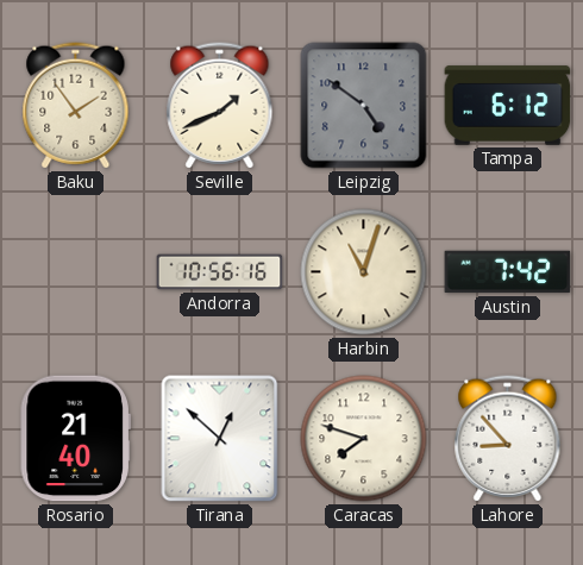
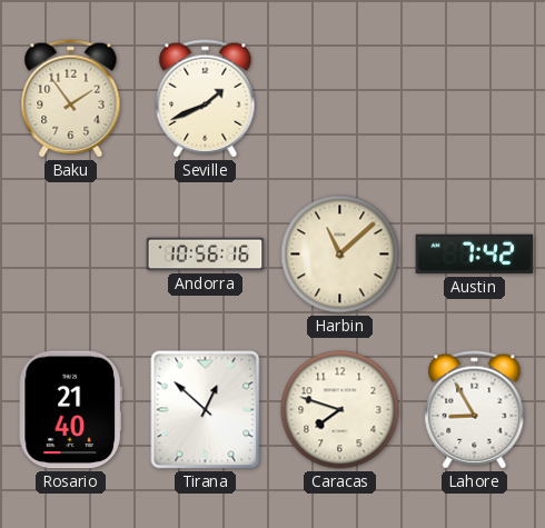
Leipzig: 4:51 -> none (364, 106)
Tampa: 6:12 -> none (508, 106)
Harbin: 11:03 -> 11:08 (340, 255)
Lahore: 8:53 -> 8:55 (475, 410)
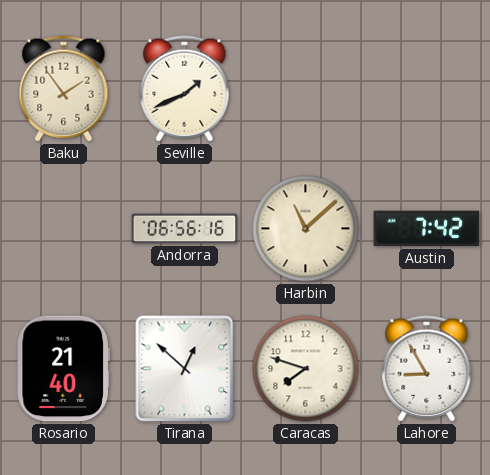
Andorra: 10:56 -> 06:56 (185, 229)
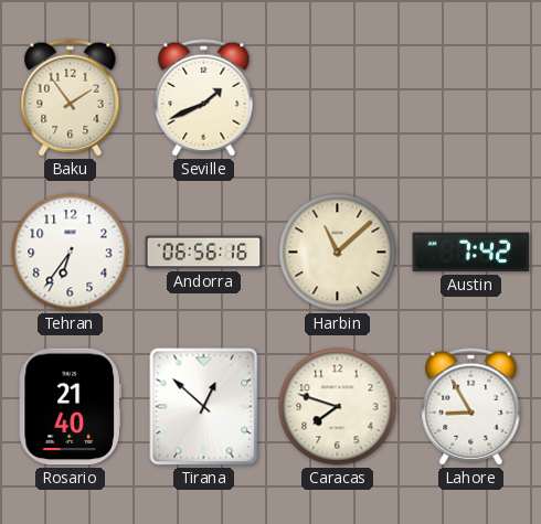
Tehran: none -> 6:36 (71, 253)
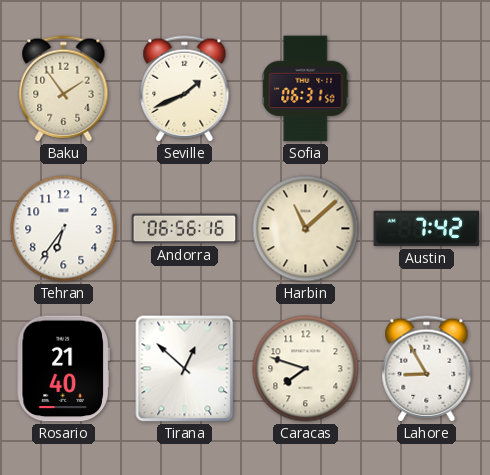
Sofia: none -> 06:31 (306, 89)
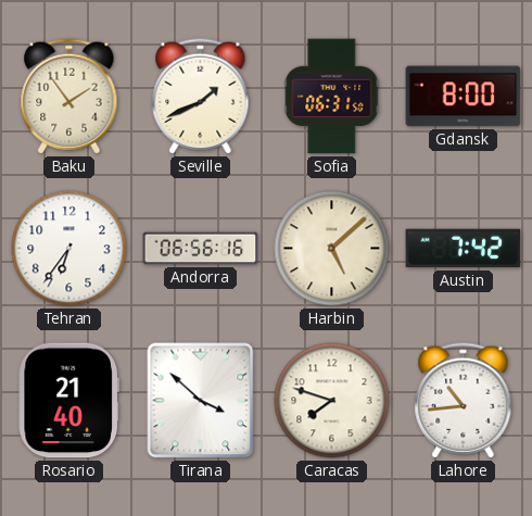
Gdansk: none -> 8:00 (464, 97)
Harbin: 11:08 -> 5:08 (332, 249)
Tirana: 12:52 -> 3:52 (201, 401)
Lahore: 8:55 -> 10:44 (464, 401)
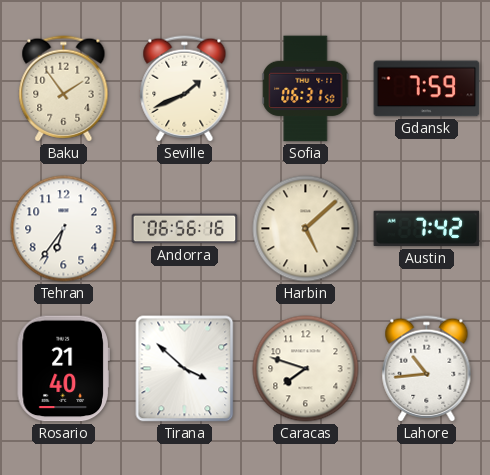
Gdansk: 8:00 -> 7:59 (427, 89)
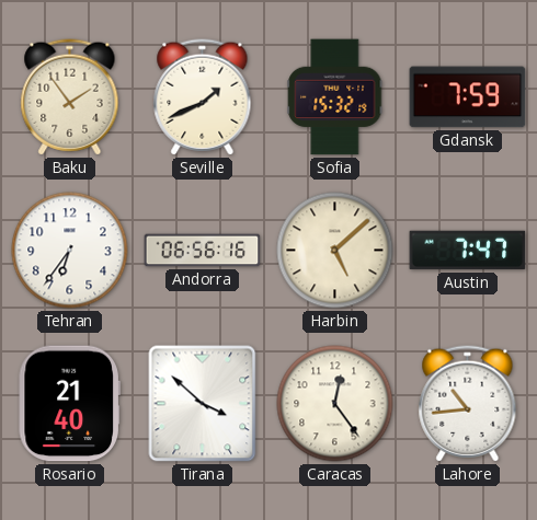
Sofia: 06:31 -> 15:32 (335, 97)
Austin: 7:42 -> 7:47 (468, 251)
Caracas: 7:48 -> 12:24 (335, 404)
